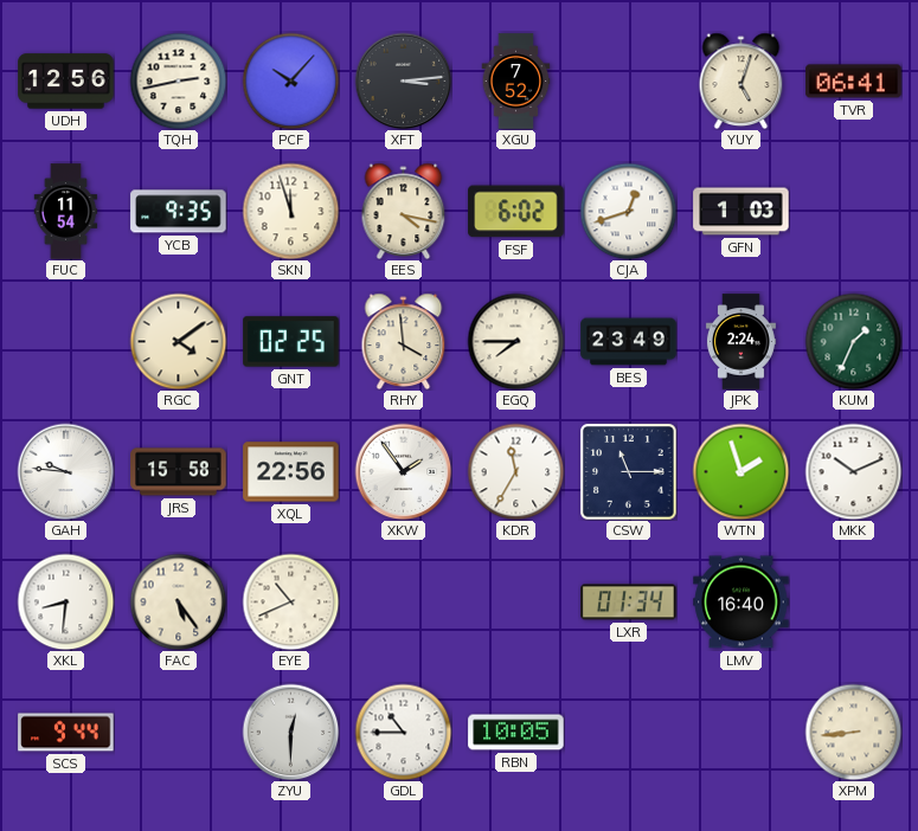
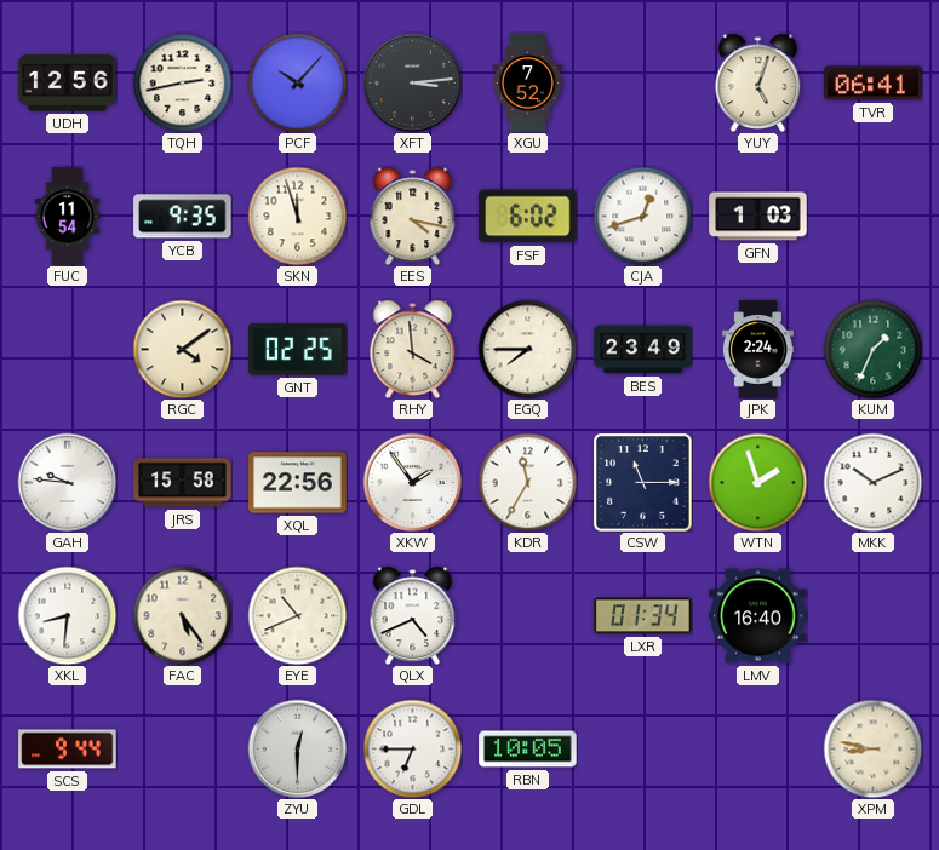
QLX: none -> 4:41 (413, 615)
GDL: 10:45 -> 6:45 (412, 748)
XPM: 8:44 -> 8:47 (872, 748)
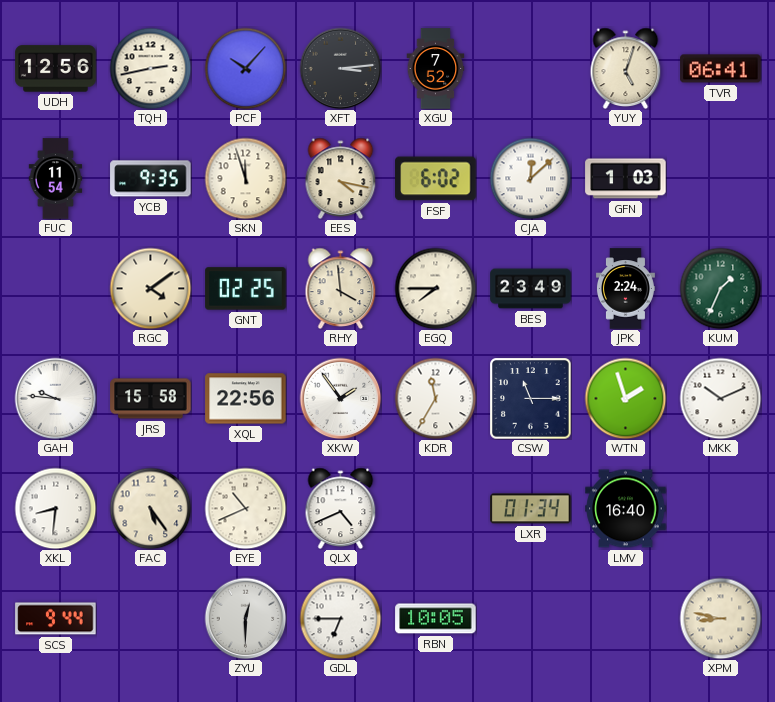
CJA: 12:42 -> 12:08 (530, 178)
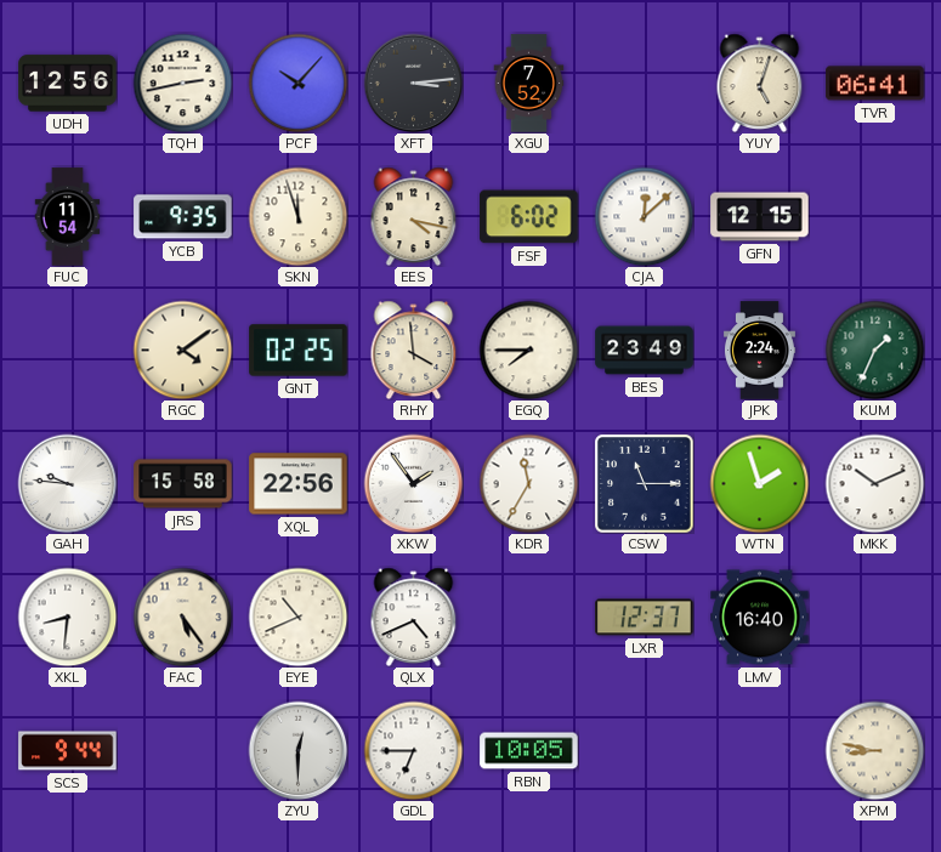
GFN: 1:03 -> 12:15 (760, 217)
LXR: 01:34 -> 12:37 (645, 618)
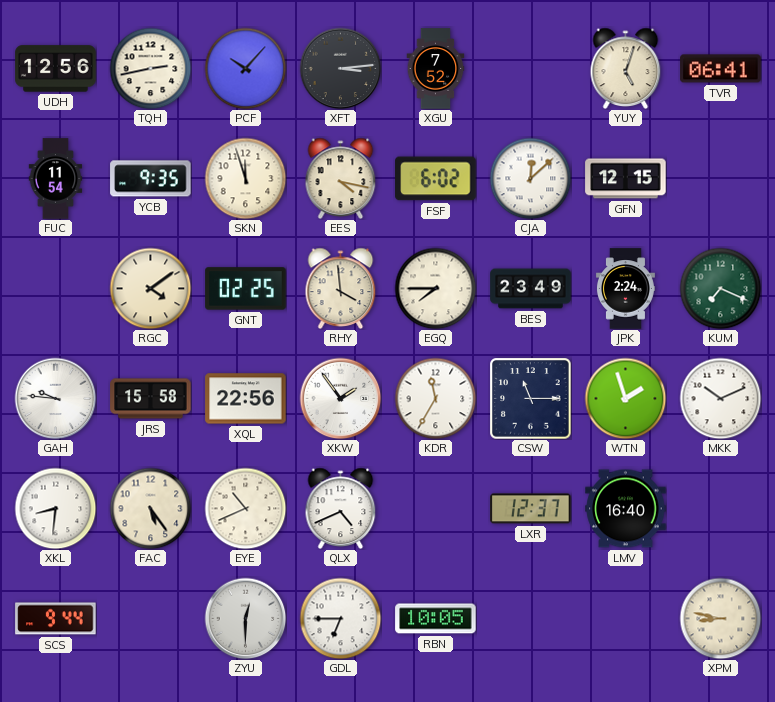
KUM: 1:34 -> 7:19 (720, 288)
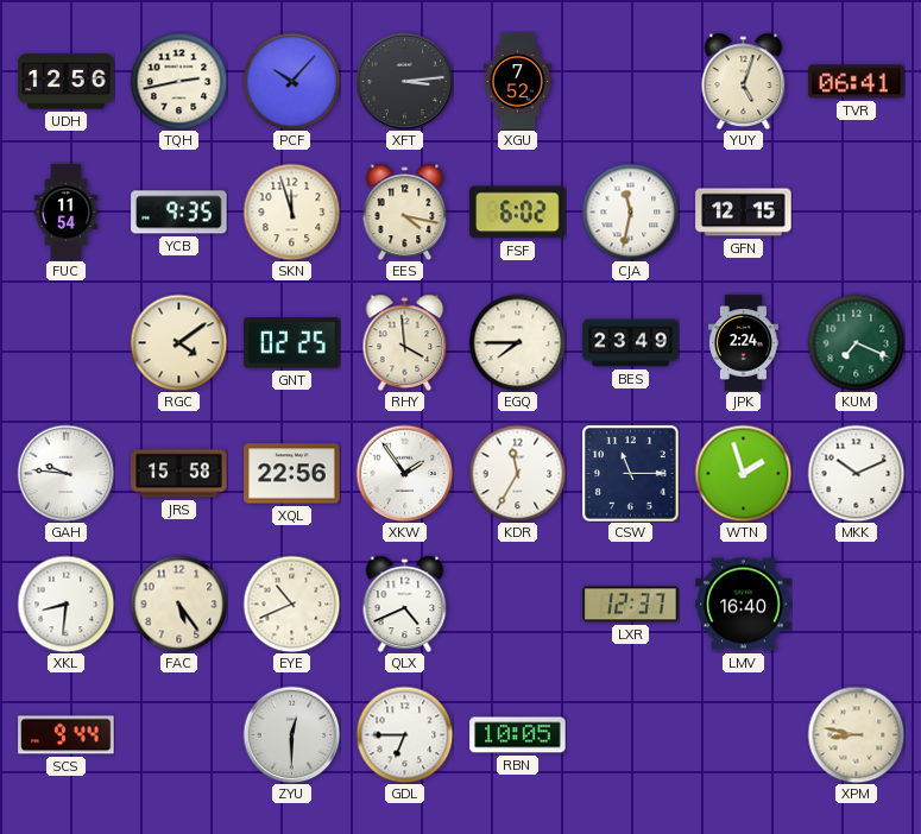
CJA: 12:08 -> 11:32 (630, 211)
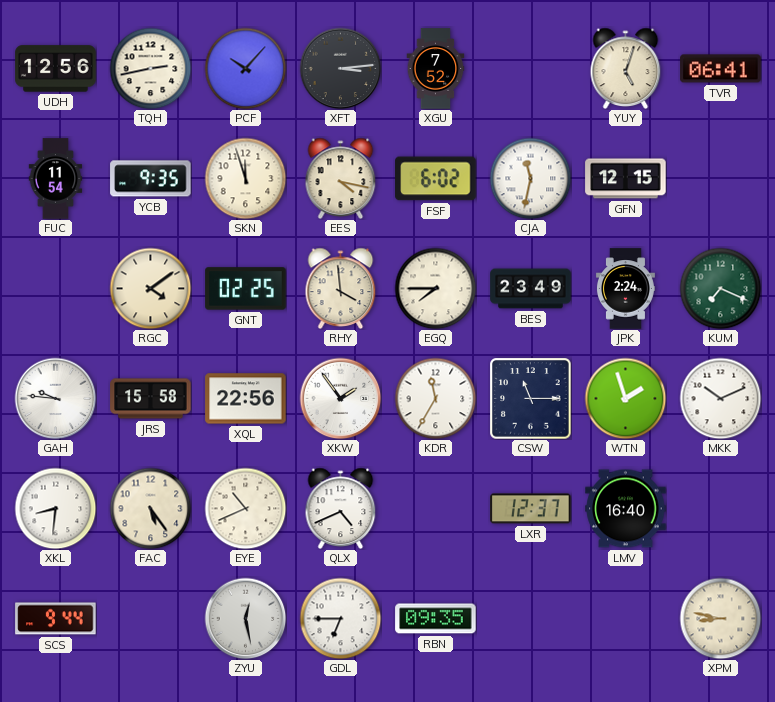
ZYU: 12:30 -> 12:28 (245, 618)
RBN: 10:05 -> 09:35 (436, 619)
